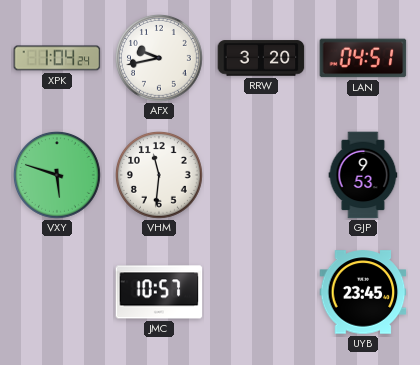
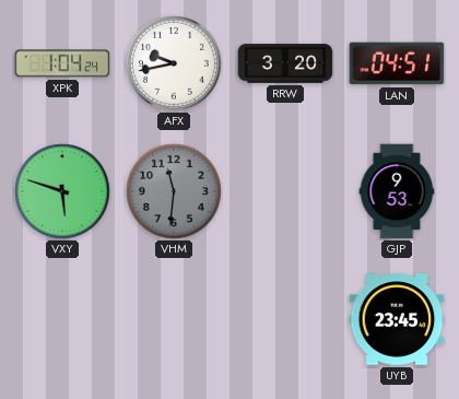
VHM dial: white -> grey (175, 192)
JMC: 10:57 -> none (159, 292)
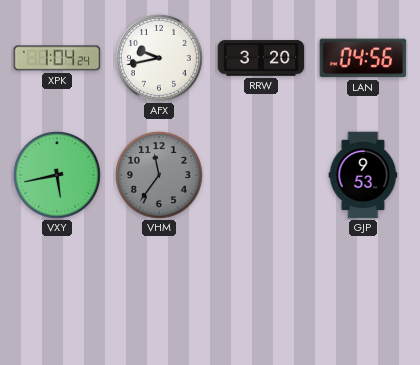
LAN: 04:51 -> 04:56 (363, 58)
VXY: 5:48 -> 5:43 (58, 176)
VHM: 11:31 -> 11:36 (160, 176)
UYB: 23:45 -> none (397, 319)
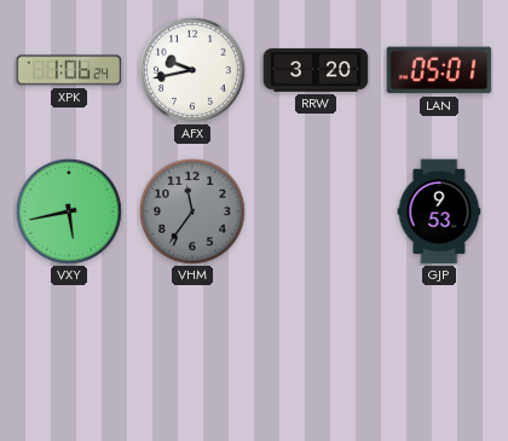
XPK: 1:04 -> 1:06 (69, 70)
LAN: 04:56 -> 05:01 (439, 70)
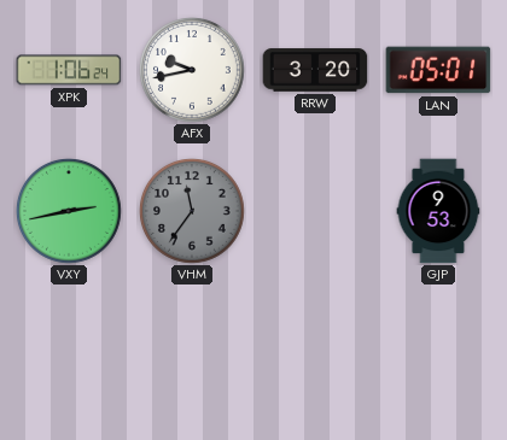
VXY: 5:43 -> 2:43 (70, 212)
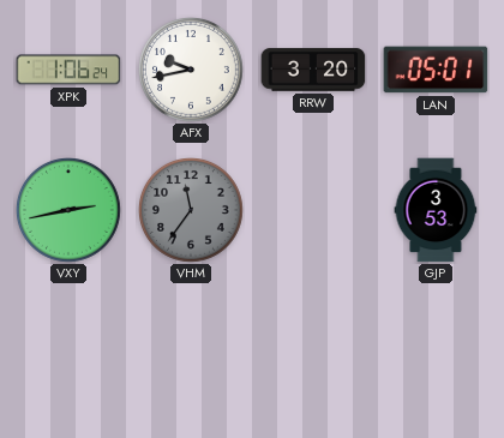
GJP: 9:53 -> 3:53 (436, 210)
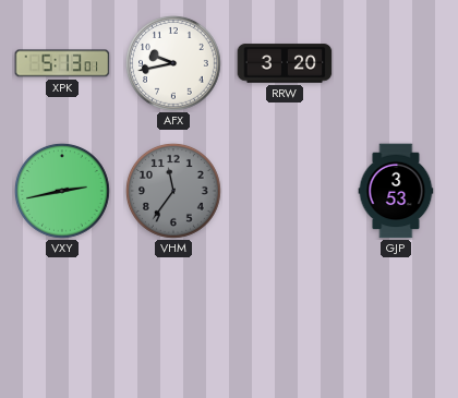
XPK: 1:06 -> 5:13 (62, 63)
LAN: 05:01 -> none (436, 70)
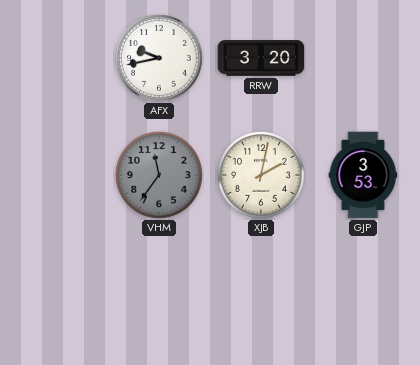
XPK: 5:13 -> none (62, 63)
VXY: 2:43 -> none (63, 192)
XJB: none -> 2:02 (262, 176)
